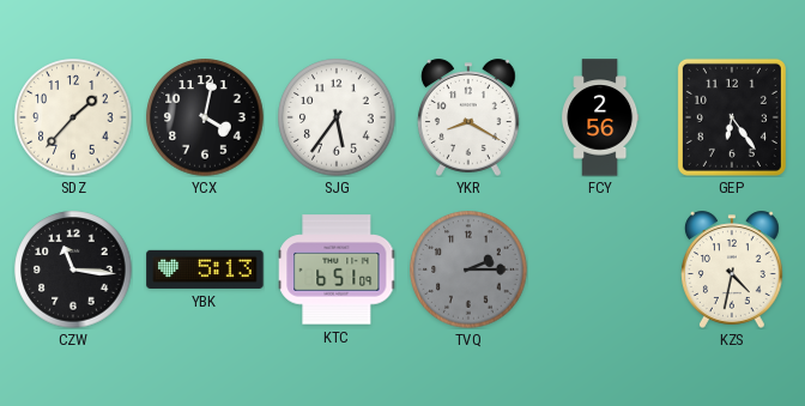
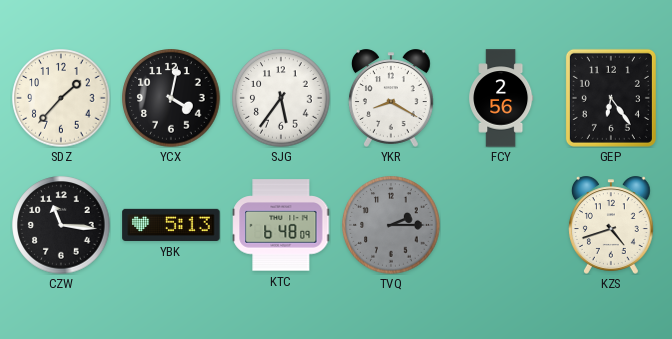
KTC: 6:51 -> 6:48 (281, 225)
KZS: 4:32 -> 4:42 (611, 225)
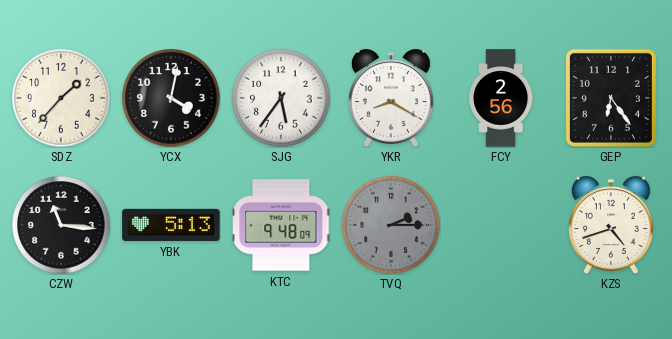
KTC: 6:48 -> 9:48 (281, 225)
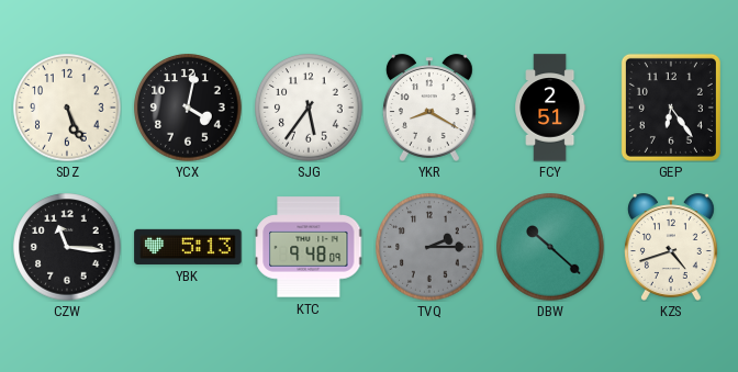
SDZ: 1:37 -> 5:26 (67, 108)
FCY: 2:56 -> 2:51 (550, 108)
DBW: none -> 10:22 (550, 247)
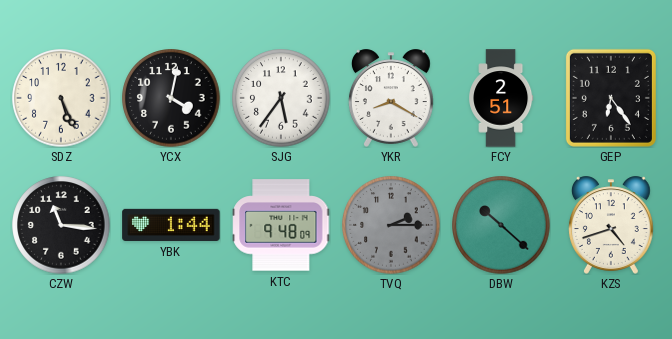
YBK: 5:13 -> 1:44 (171, 225)
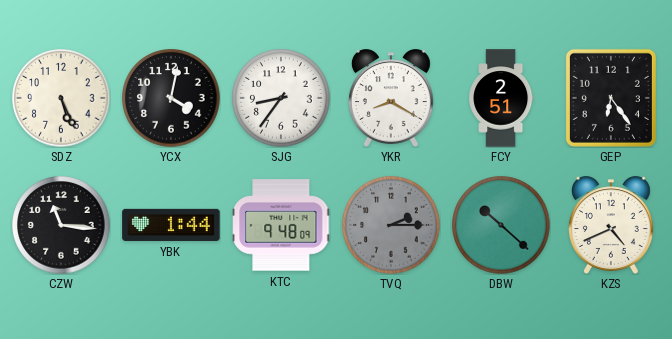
SJG: 5:36 -> 8:36 (281, 98)
KZS: 4:42 -> 4:41 (611, 225)
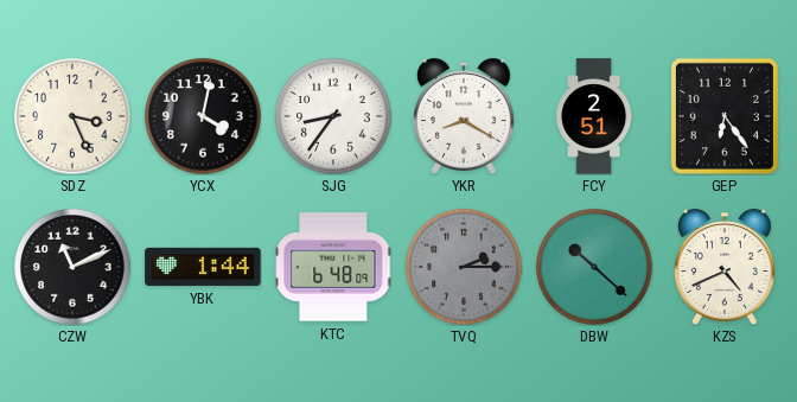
SDZ: 5:26 -> 3:26 (72, 116)
CZW: 11:16 -> 11:11 (72, 267)
KTC: 9:48 -> 6:48 (333, 267)
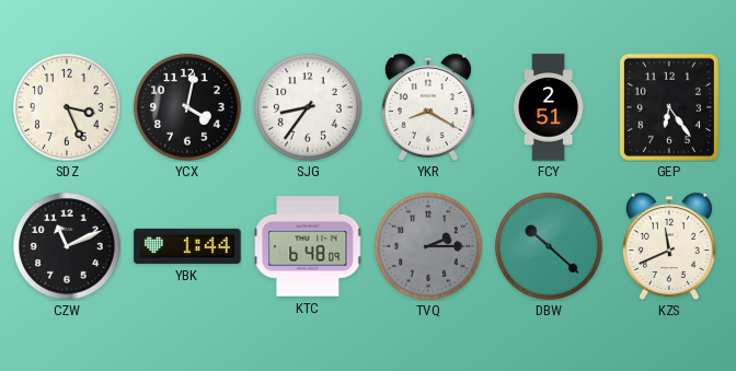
KZS: 4:41 -> 11:41 (669, 246)
